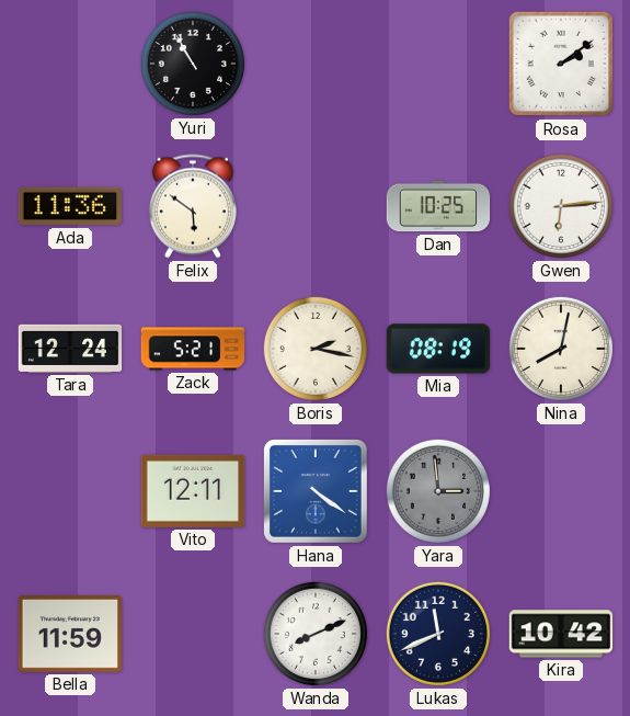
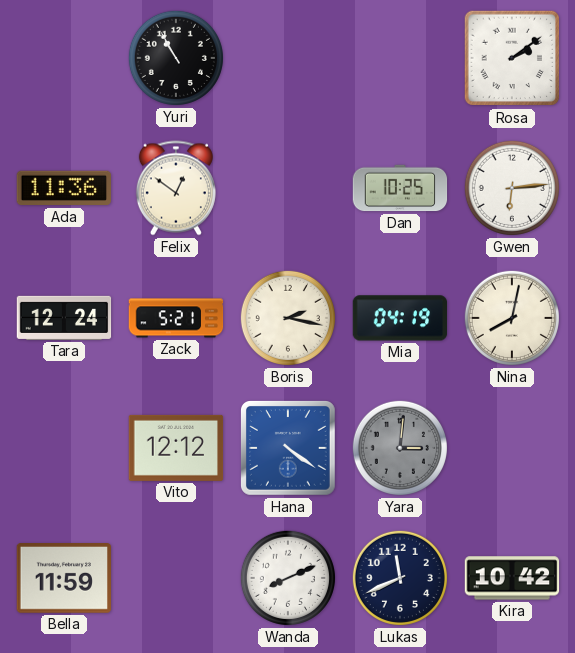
Felix: 5:51 -> 12:51 (176, 188)
Mia: 08:19 -> 04:19 (400, 318)
Vito: 12:11 -> 12:12 (176, 448)
Yara: 2:59 -> 3:01 (400, 448)
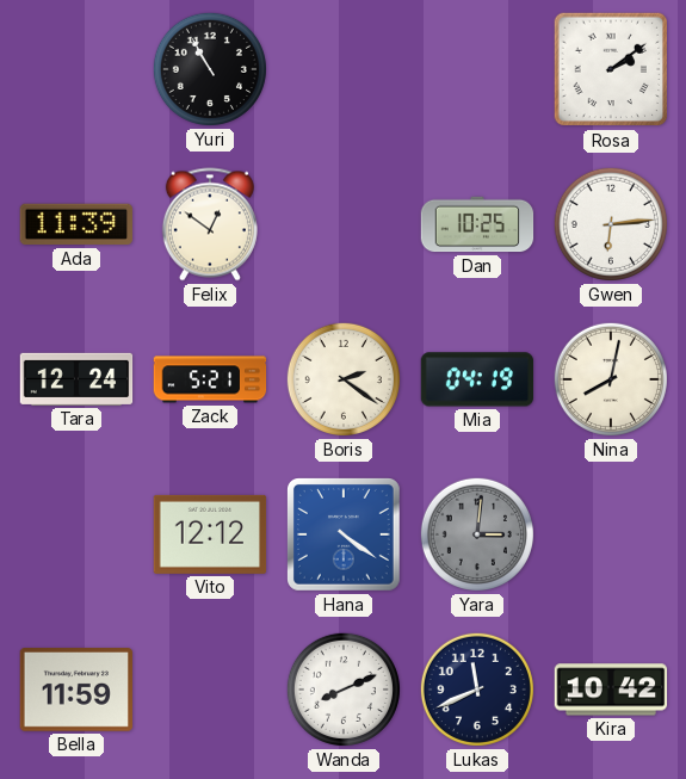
Ada: 11:36 -> 11:39 (75, 224)
Boris: 2:17 -> 2:21 (344, 379)
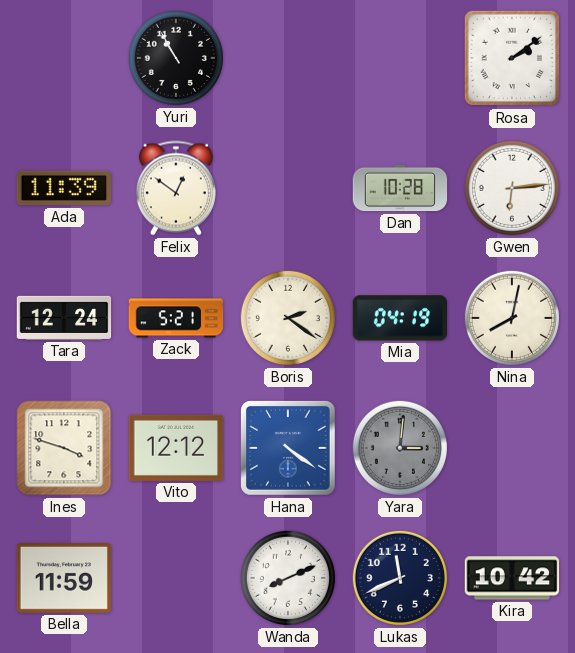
Dan: 10:25 -> 10:28 (400, 188)
Ines: none -> 3:48 (64, 448)
